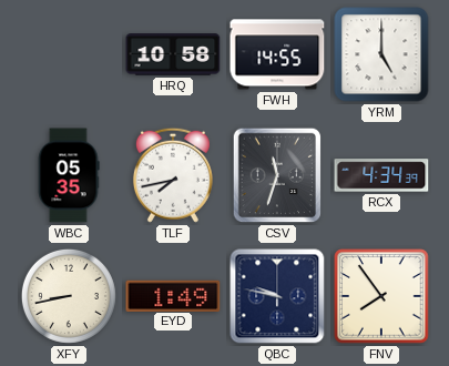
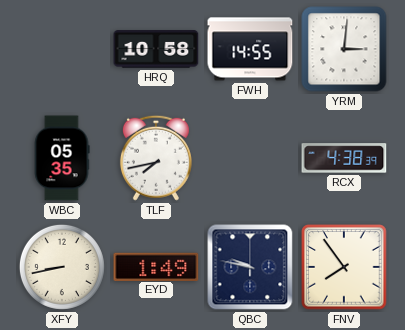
YRM: 5:00 -> 3:01 (344, 49)
CSV: 11:33 -> none (277, 175)
RCX: 4:34 -> 4:38 (344, 158)
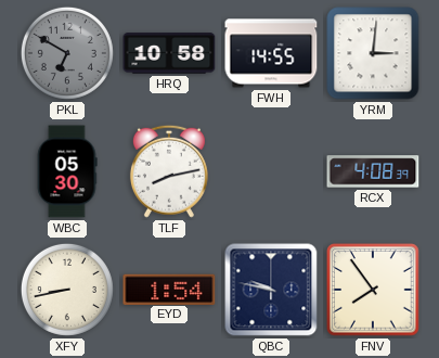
PKL: none -> 6:50 (67, 53)
WBC: 05:35 -> 05:30 (67, 171)
TLF: 7:43 -> 8:13 (169, 171)
RCX: 4:38 -> 4:08 (373, 171)
EYD: 1:49 -> 1:54 (169, 289)
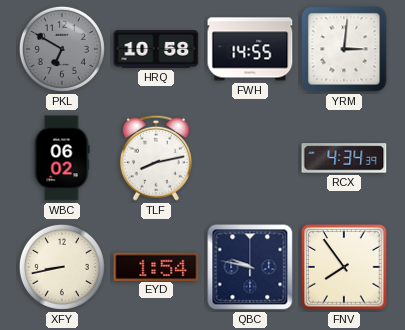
WBC: 05:30 -> 06:02 (62, 158)
RCX: 4:08 -> 4:34 (344, 158)
